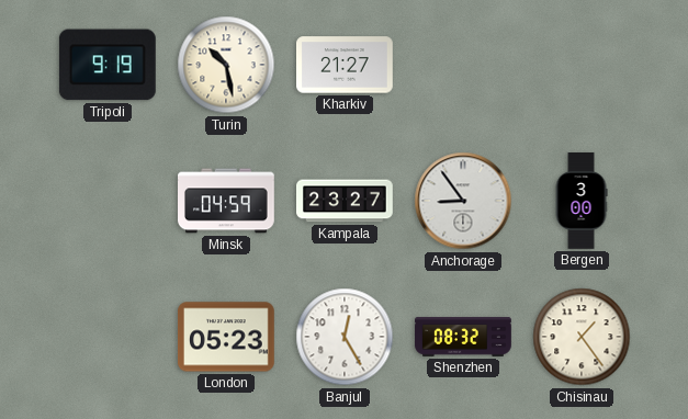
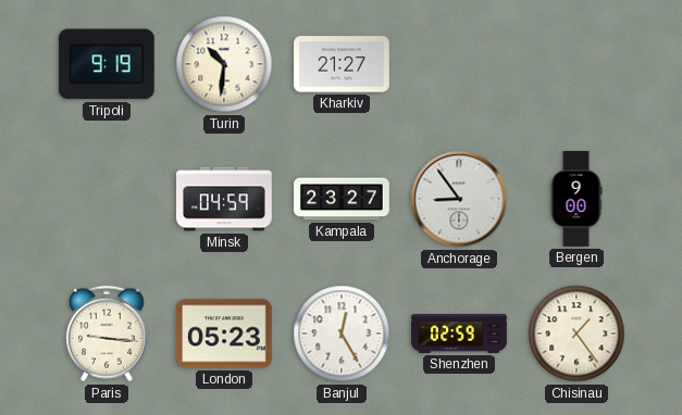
Turin: 10:28 -> 10:31 (224, 64)
Bergen: 3:00 -> 9:00 (576, 200)
Paris: none -> 9:16 (107, 334)
Shenzhen: 08:32 -> 02:59 (459, 334)
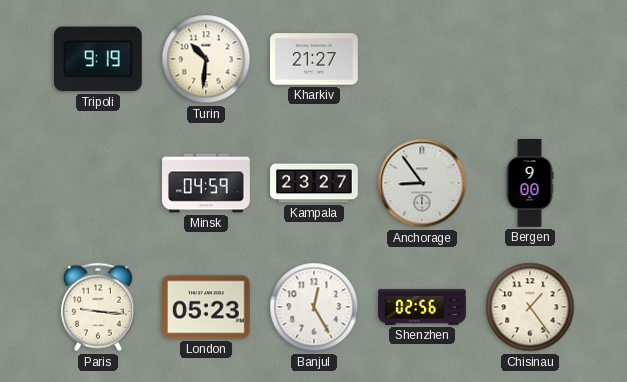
Shenzhen: 02:59 -> 02:56 (422, 307)
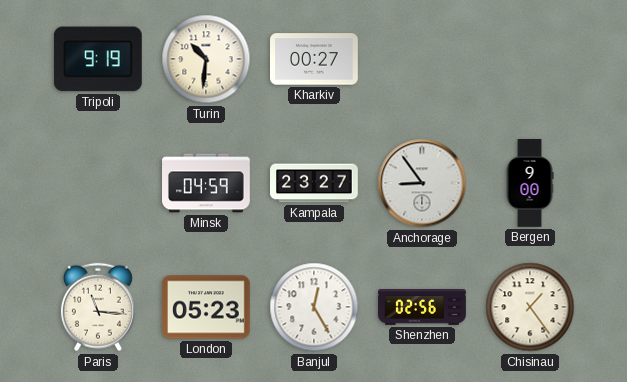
Kharkiv: 21:27 -> 00:27 (315, 59)
Paris: 9:16 -> 11:16 (98, 307)
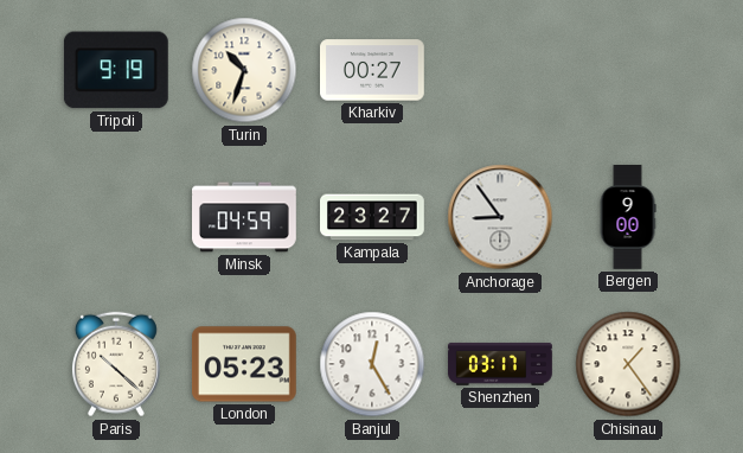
Turin: 10:31 -> 10:33 (244, 70)
Paris: 11:16 -> 10:22 (116, 364)
Shenzhen: 02:56 -> 03:17 (500, 364)
